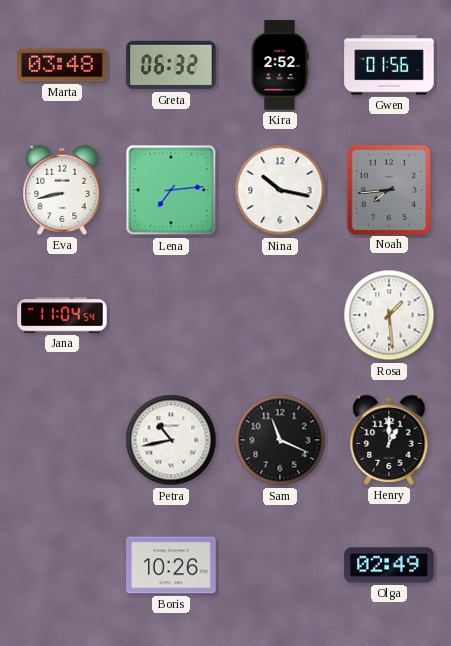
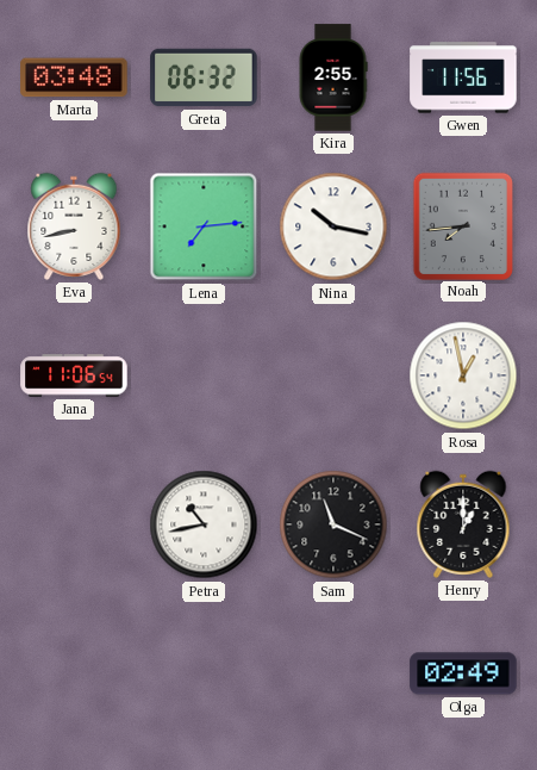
Kira: 2:52 -> 2:55 (333, 77)
Gwen: 01:56 -> 11:56 (463, 77)
Jana: 11:04 -> 11:06 (74, 375)
Rosa: 1:29 -> 12:58 (463, 375)
Boris: 10:26 -> none (171, 565)
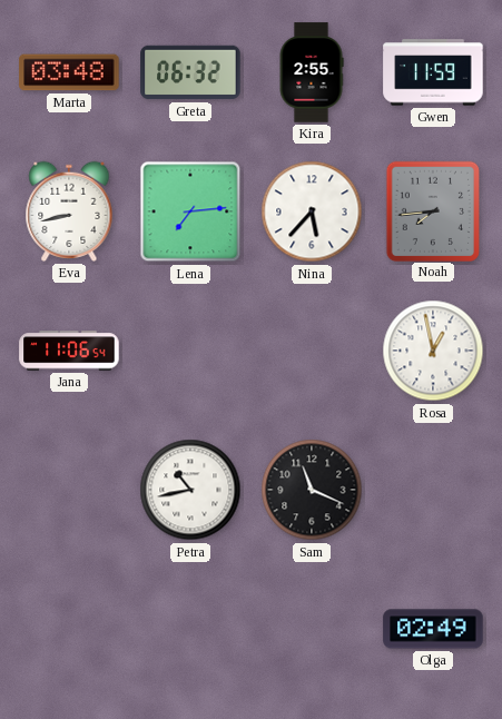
Gwen: 11:56 -> 11:59 (433, 72)
Nina: 10:17 -> 5:37 (312, 211)
Henry: 1:00 -> none (463, 524)
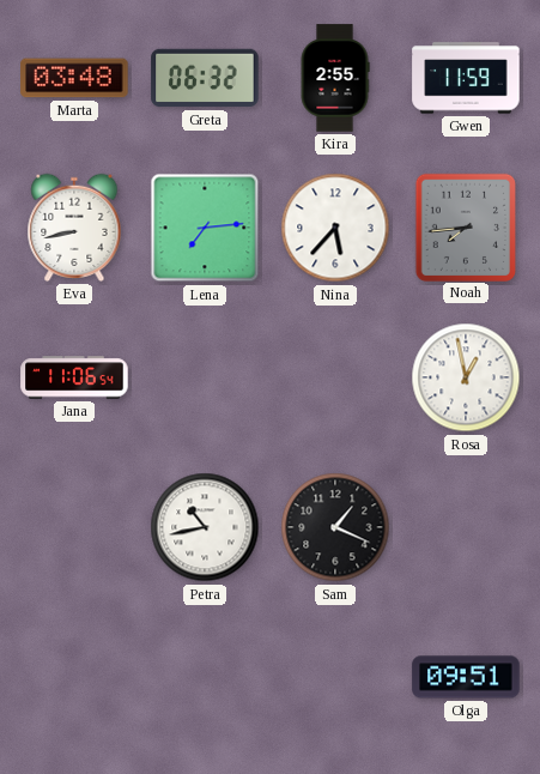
Sam: 11:19 -> 1:19 (335, 527)
Olga: 02:49 -> 09:51 (466, 677)
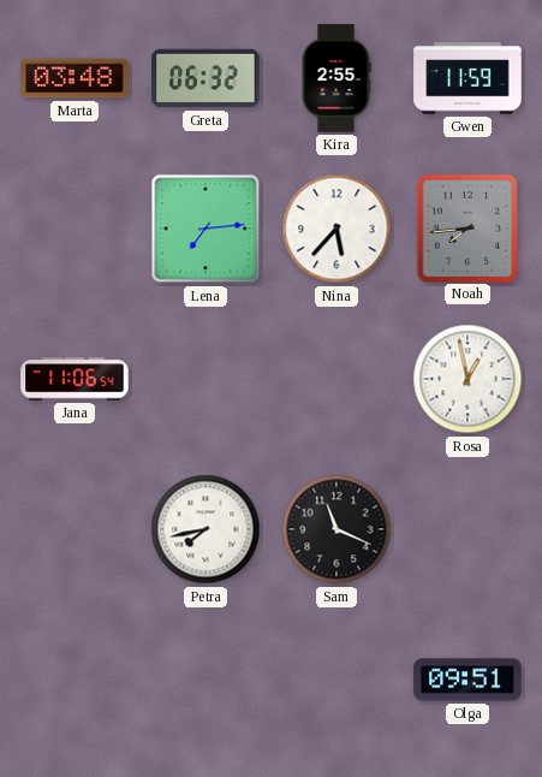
Eva: 8:43 -> none (74, 228)
Petra: 10:43 -> 7:43 (206, 529)
Sam: 1:19 -> 11:19 (336, 529)
